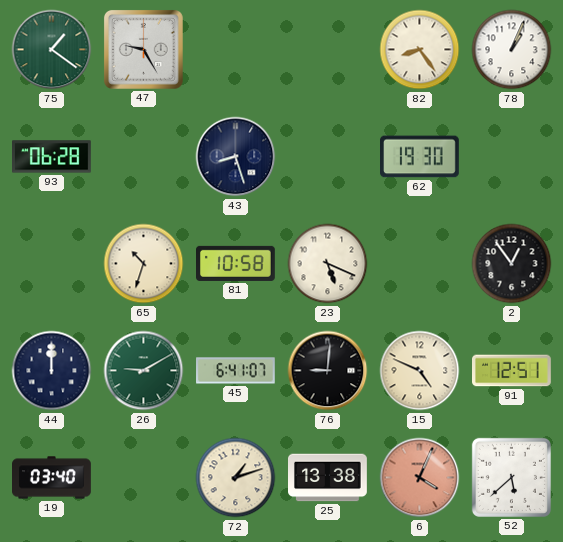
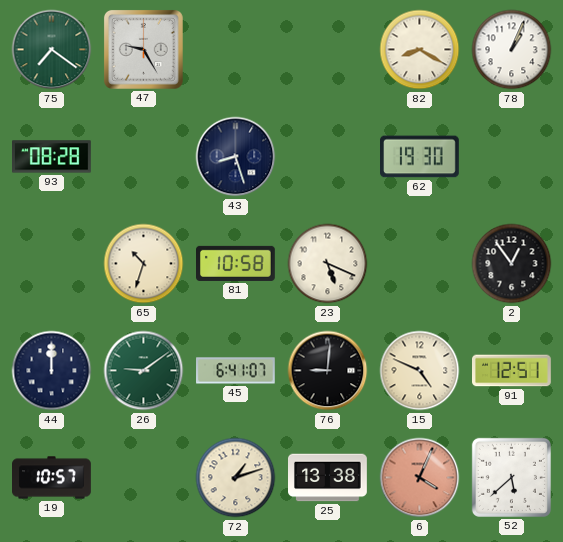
75: 1:21 -> 7:21 (52, 50)
82: 8:24 -> 8:20 (420, 50)
93: 06:28 -> 08:28 (52, 157)
26: 9:10 -> 9:09 (144, 371)
19: 03:40 -> 10:57 (52, 478)
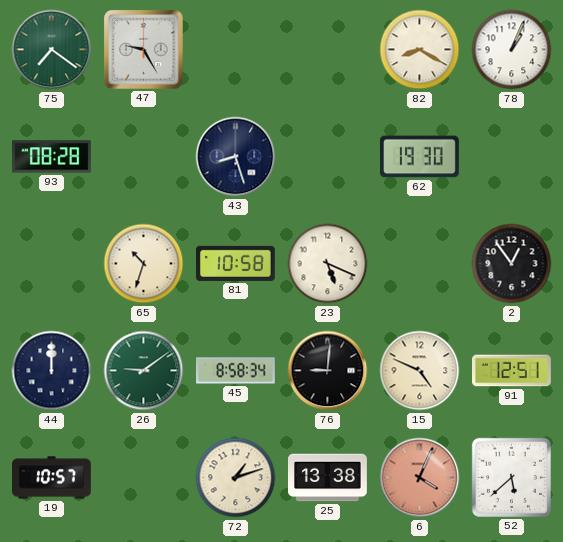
45: 6:41 -> 8:58 (236, 371)
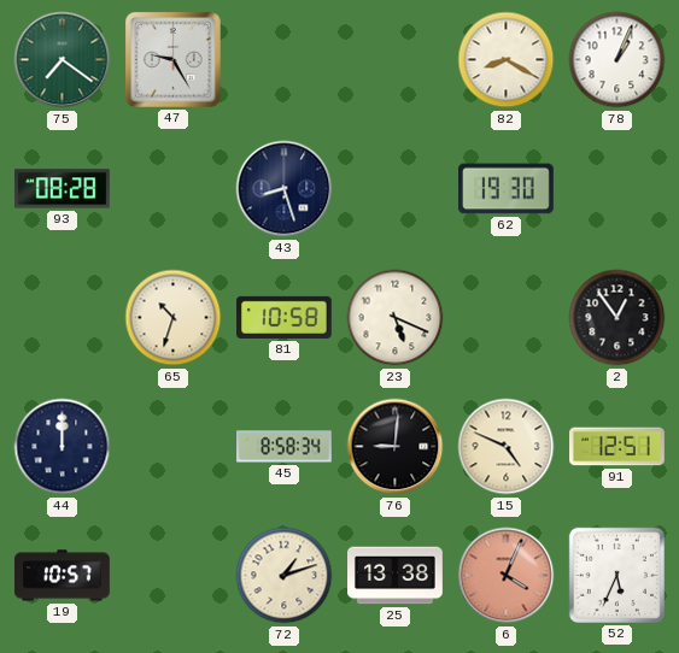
26: 9:09 -> none (144, 371)
52: 5:38 -> 5:34 (616, 575)
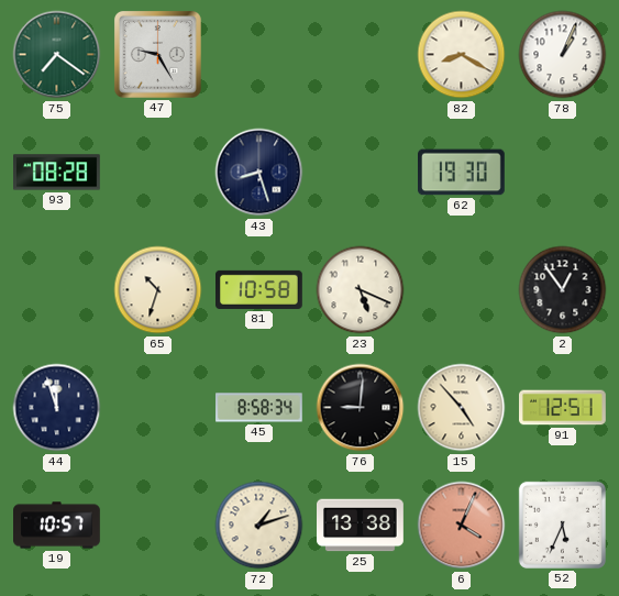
44: 12:00 -> 11:57 (57, 408)
15: 4:49 -> 4:53 (462, 408)
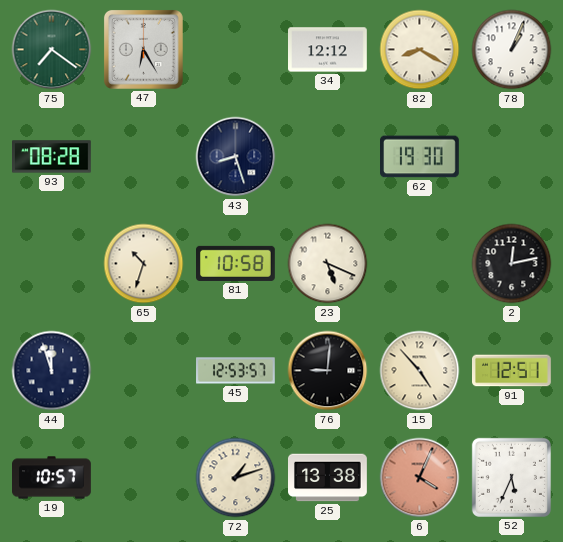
47: 9:25 -> 6:25 (143, 49)
34: none -> 12:12 (328, 50)
2: 12:54 -> 12:13 (512, 264)
45: 8:58 -> 12:53 (236, 371)
